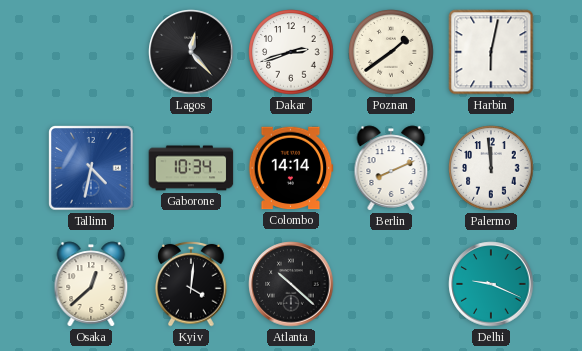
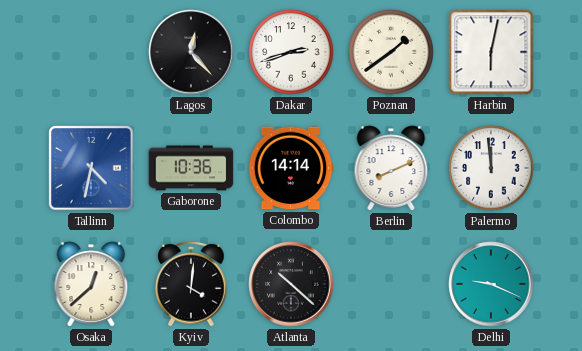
Gaborone: 10:34 -> 10:36 (191, 168)
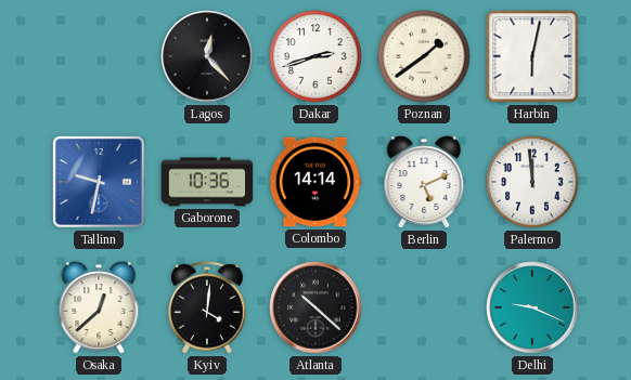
Tallinn: 4:32 -> 9:32 (99, 182)
Berlin: 8:11 -> 5:11 (424, 182)
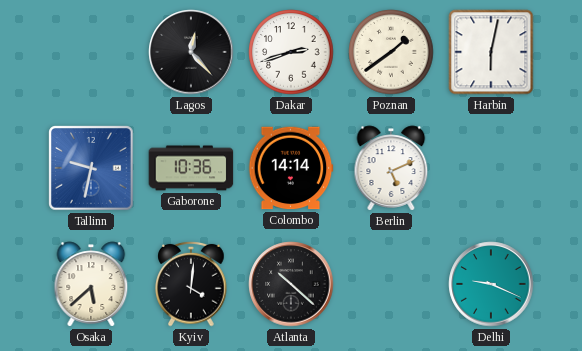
Palermo: 11:59 -> none (532, 182)
Osaka: 12:38 -> 5:38 (91, 284)
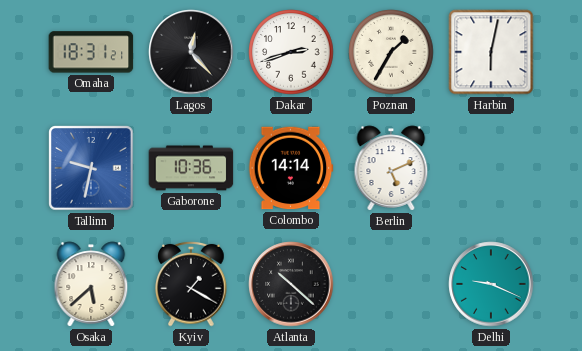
Omaha: none -> 18:31 (91, 52)
Poznan: 1:39 -> 1:35 (391, 52)
Kyiv: 4:01 -> 1:20 (191, 284)
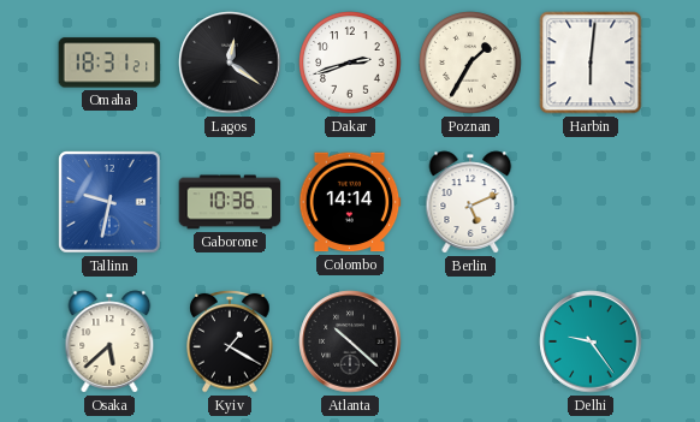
Lagos: 12:23 -> 12:21 (230, 63)
Harbin: 6:02 -> 6:01 (591, 63)
Delhi: 9:19 -> 9:24 (591, 341)
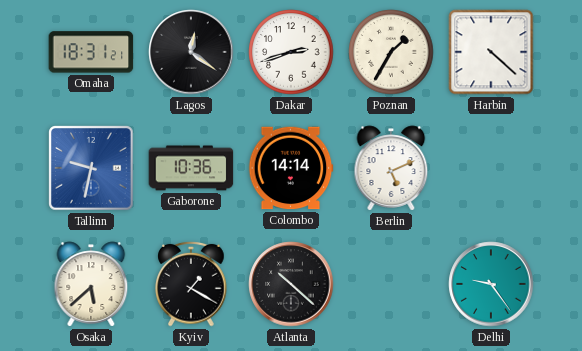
Harbin: 6:01 -> 4:22 (491, 52)
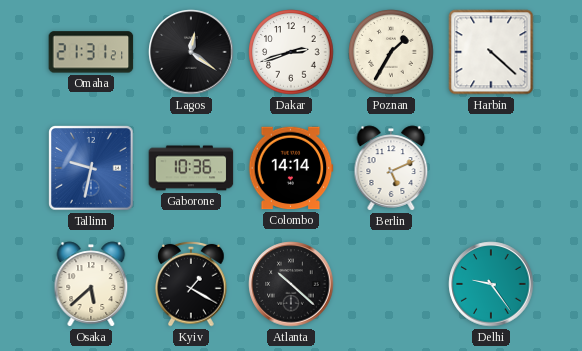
Omaha: 18:31 -> 21:31 (91, 52)
